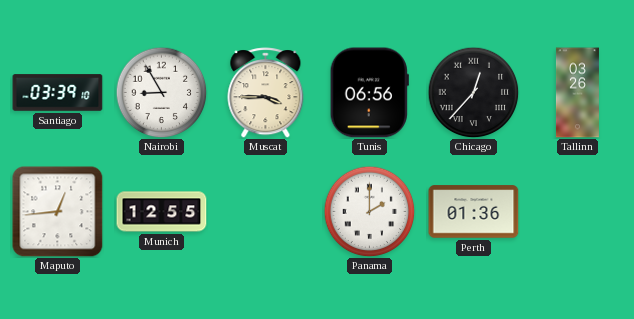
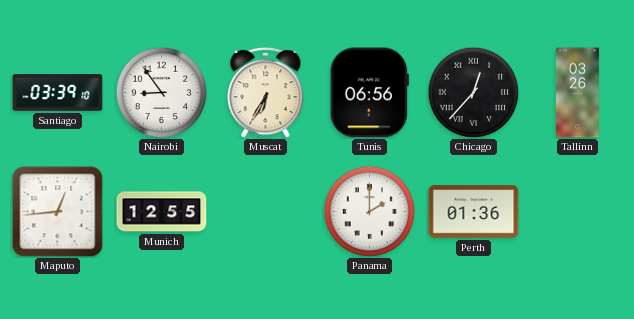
Nairobi: 8:55 -> 8:54 (161, 92)
Muscat: 3:45 -> 6:35 (266, 93)
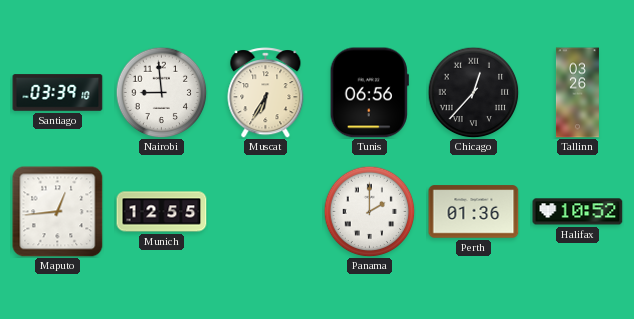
Nairobi: 8:54 -> 8:59 (161, 92)
Halifax: none -> 10:52 (578, 212)
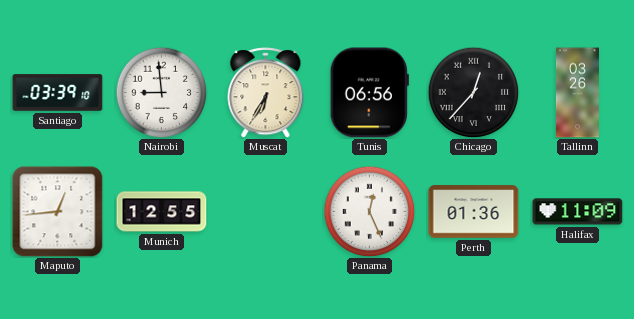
Panama: 2:00 -> 12:26 (369, 211)
Halifax: 10:52 -> 11:09 (578, 212)
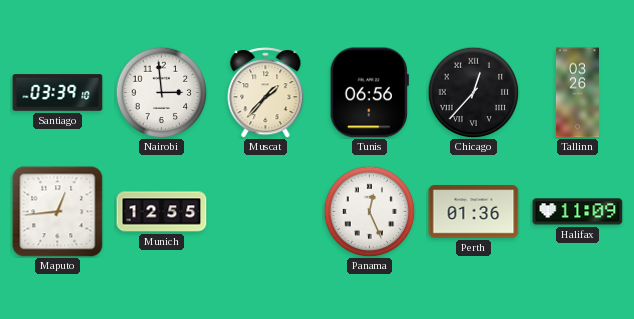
Nairobi: 8:59 -> 2:59 (161, 92)
Muscat: 6:35 -> 1:37 (266, 93)
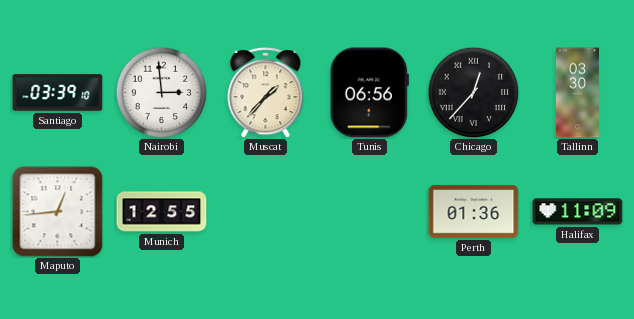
Tallinn: 03:26 -> 03:30 (577, 93)
Panama: 12:26 -> none (369, 211)
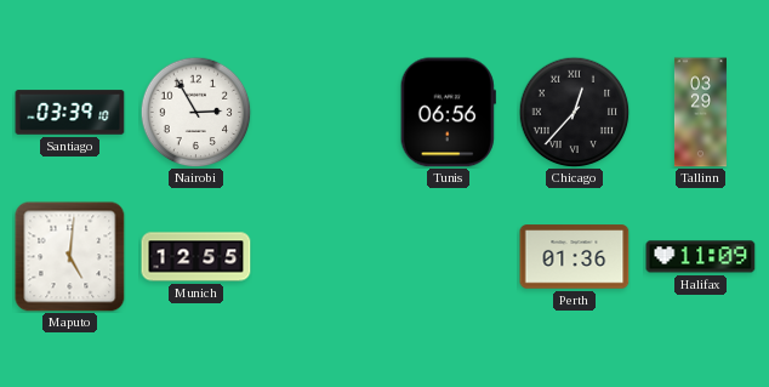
Nairobi: 2:59 -> 2:55 (195, 112)
Muscat: 1:37 -> none (266, 93)
Tallinn: 03:30 -> 03:29 (700, 113)
Maputo: 12:44 -> 5:01 (70, 257)
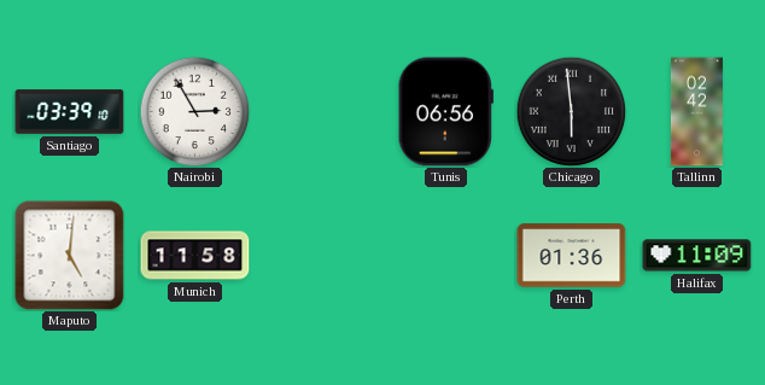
Chicago: 12:37 -> 5:59 (571, 111)
Tallinn: 03:29 -> 02:42 (696, 112)
Munich: 12:55 -> 11:58 (195, 256)
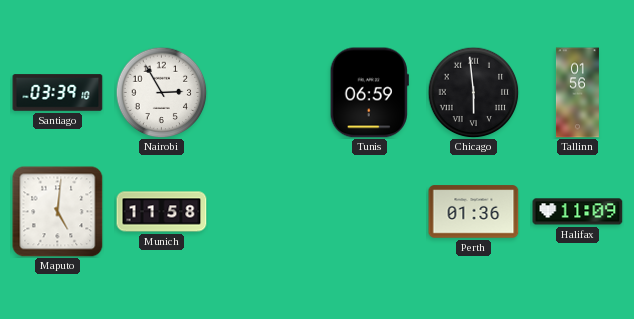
Tunis: 06:56 -> 06:59 (369, 93)
Tallinn: 02:42 -> 01:56 (577, 93)
